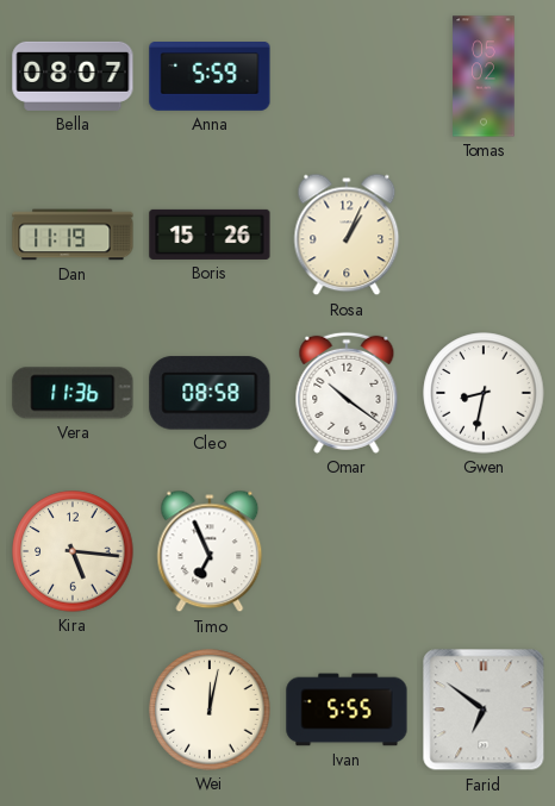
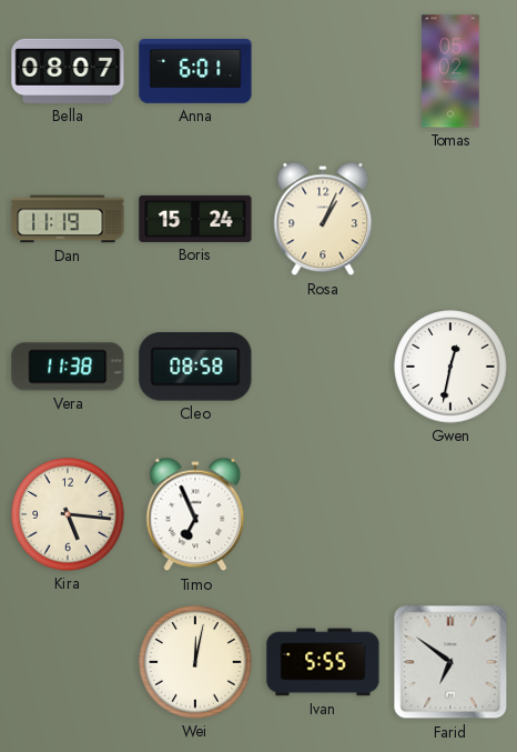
Anna: 5:59 -> 6:01 (195, 72)
Boris: 15:26 -> 15:24 (195, 219)
Vera: 11:36 -> 11:38 (68, 367)
Omar: 10:21 -> none (347, 393)
Gwen: 8:32 -> 12:32 (450, 367)
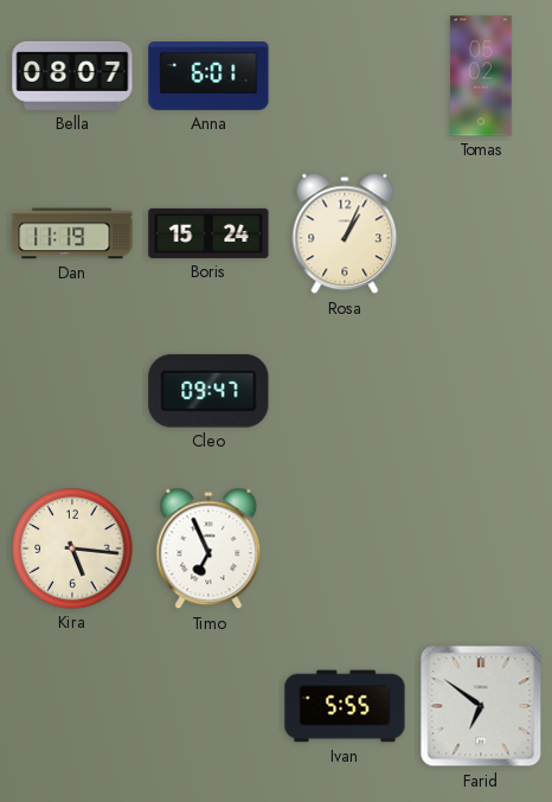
Vera: 11:38 -> none (68, 367)
Cleo: 08:58 -> 09:47 (208, 391)
Gwen: 12:32 -> none (450, 367)
Wei: 12:02 -> none (195, 662)
